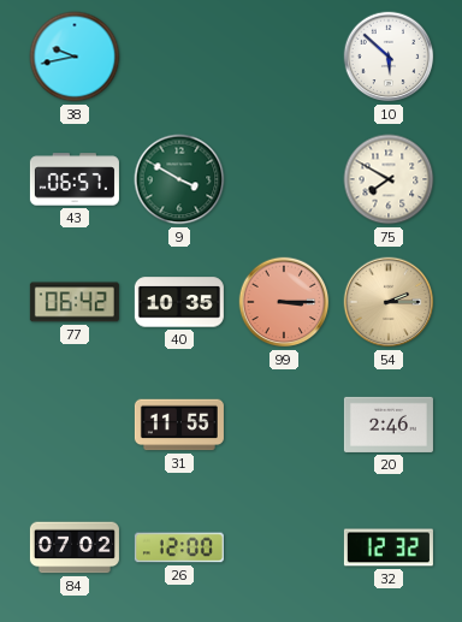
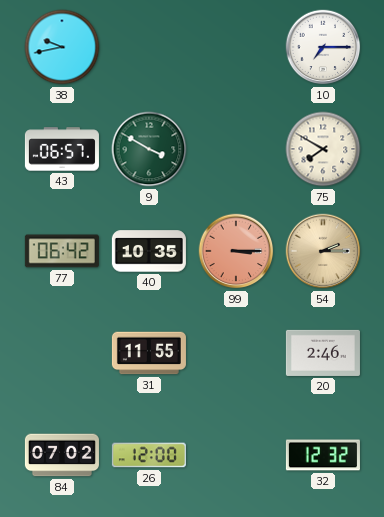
10: 5:52 -> 7:15 (323, 47)
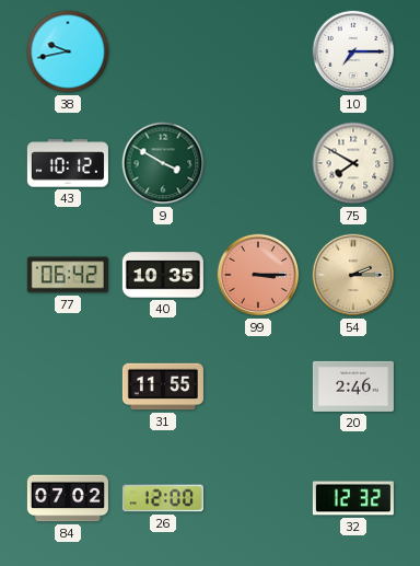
43: 06:57 -> 10:12 (68, 163)
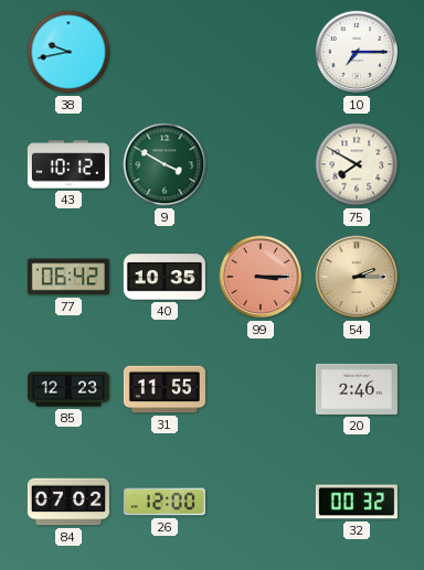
85: none -> 12:23 (68, 389)
32: 12:32 -> 00:32 (357, 502)
